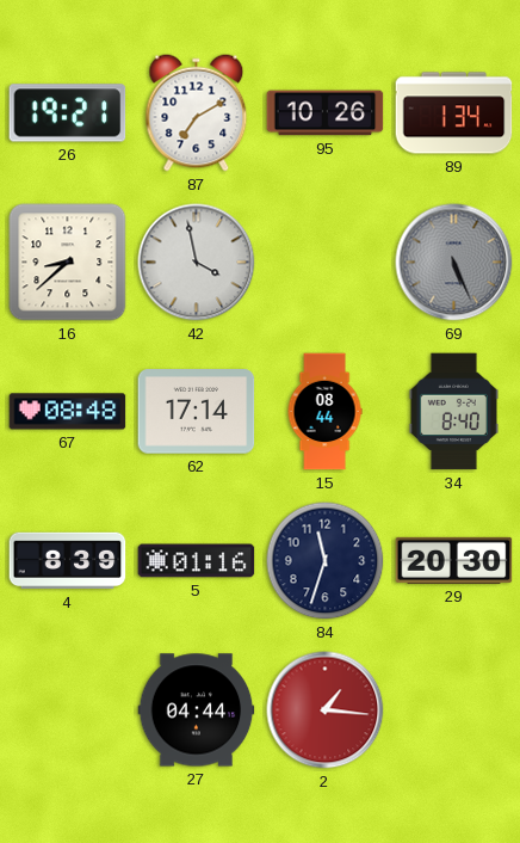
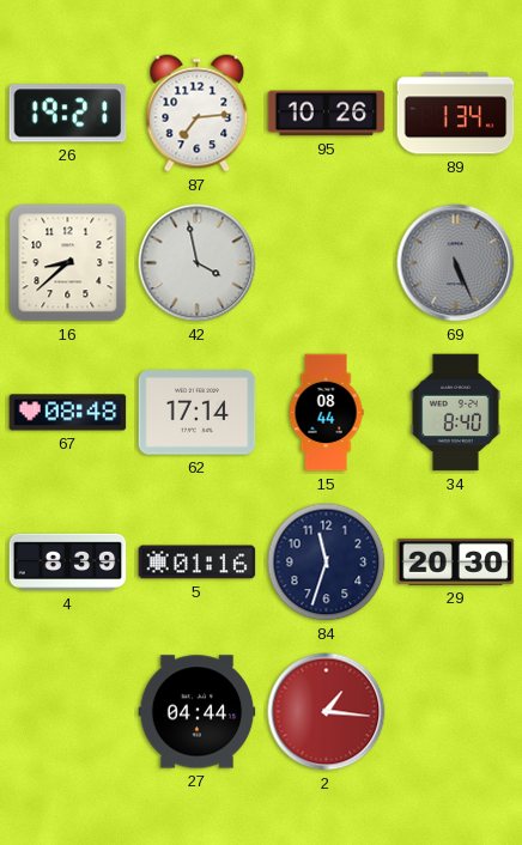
87: 7:10 -> 7:14 (198, 114)
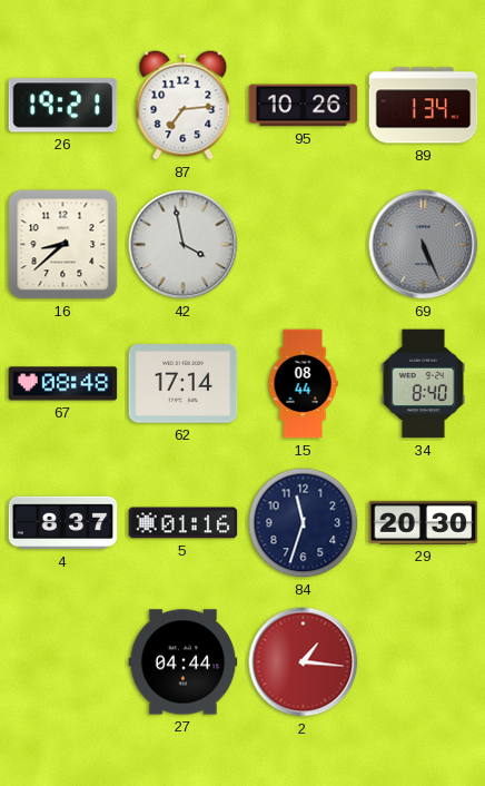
4: 8:39 -> 8:37 (63, 523)
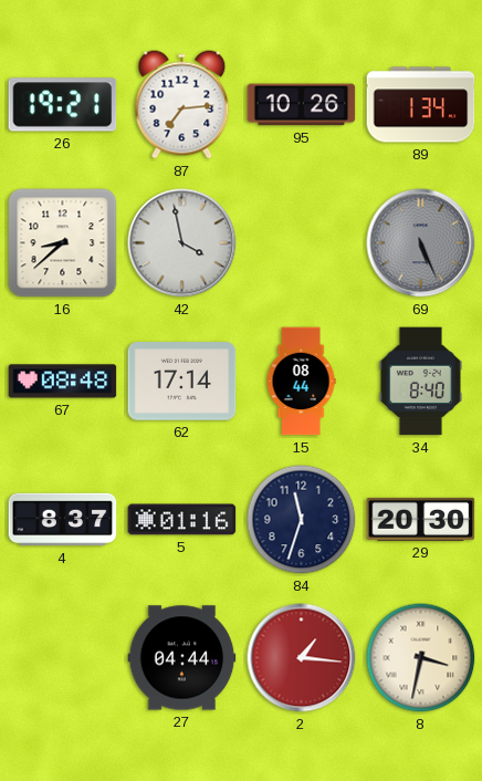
8: none -> 3:32 (421, 658)
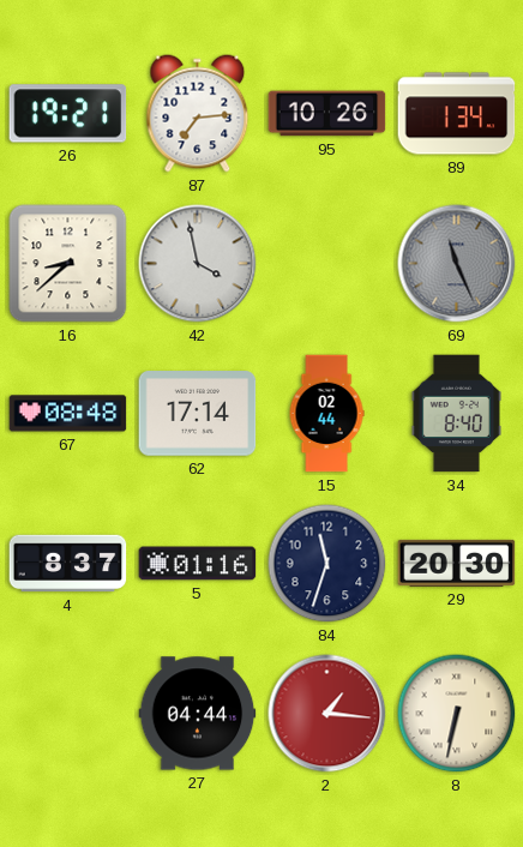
69: 5:26 -> 11:26 (457, 264)
15: 08:44 -> 02:44 (326, 414)
8: 3:32 -> 6:32 (457, 714)
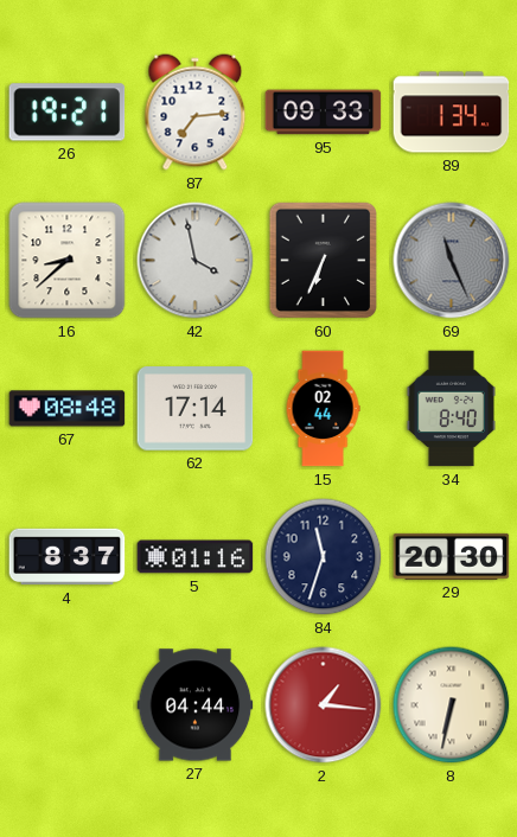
95: 10:26 -> 09:33 (324, 113)
60: none -> 6:34 (324, 261)
